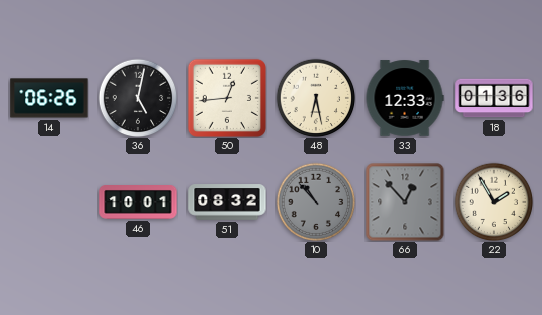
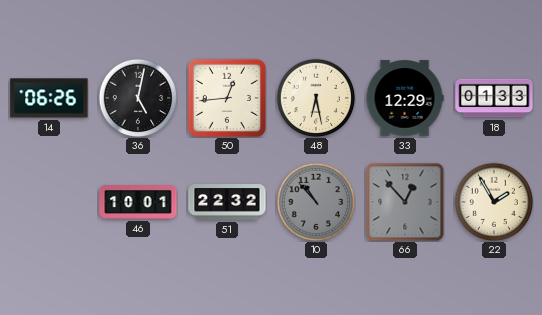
33: 12:33 -> 12:29 (405, 98)
18: 01:36 -> 01:33 (494, 98)
51: 08:32 -> 22:32 (227, 202)
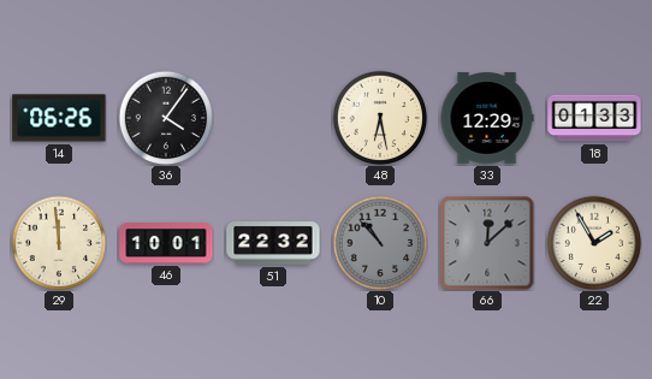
36: 5:02 -> 4:06 (166, 118)
50: 12:44 -> none (227, 98)
29: none -> 11:59 (59, 243)
66: 12:53 -> 12:08 (487, 243)
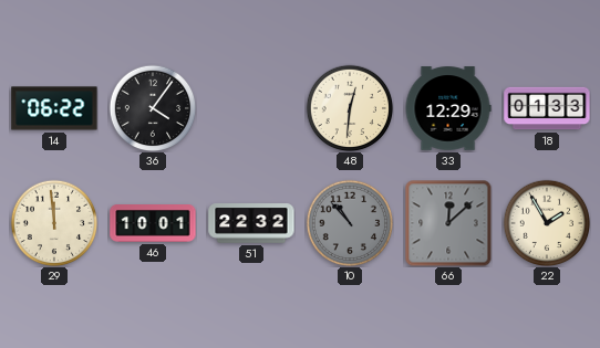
14: 06:26 -> 06:22 (54, 108)
48: 6:28 -> 12:31 (350, 108)
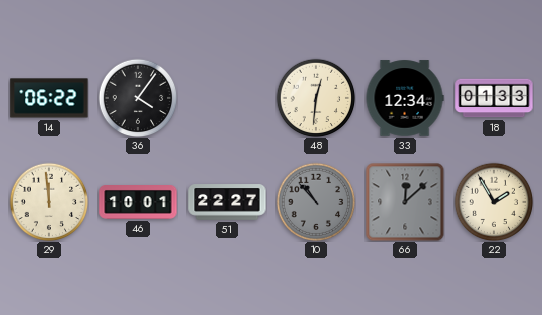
33: 12:29 -> 12:34 (405, 98)
51: 22:32 -> 22:27 (227, 202)
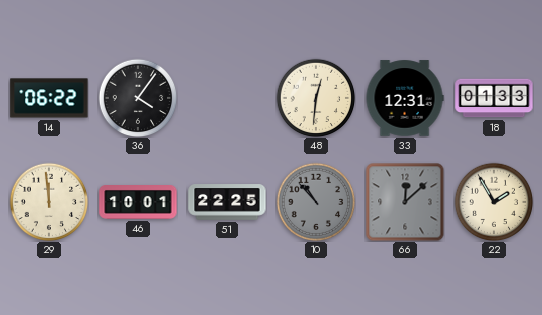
33: 12:34 -> 12:31 (405, 98)
51: 22:27 -> 22:25 (227, 202)
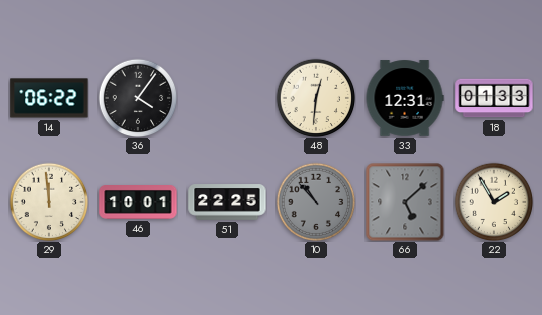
66: 12:08 -> 5:08 (405, 202)
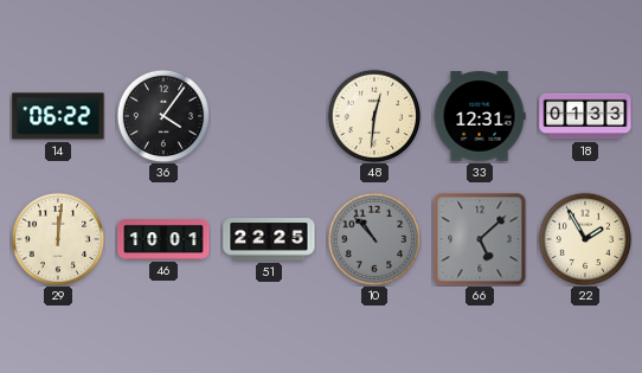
29: 11:59 -> 12:01 (58, 239)
